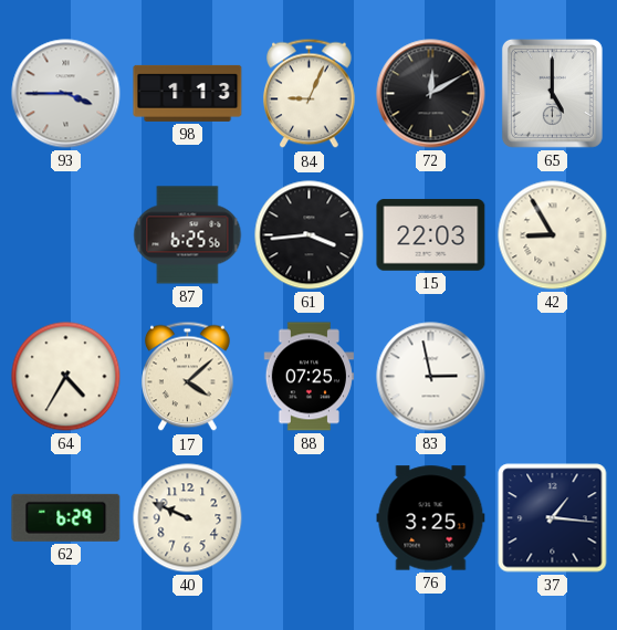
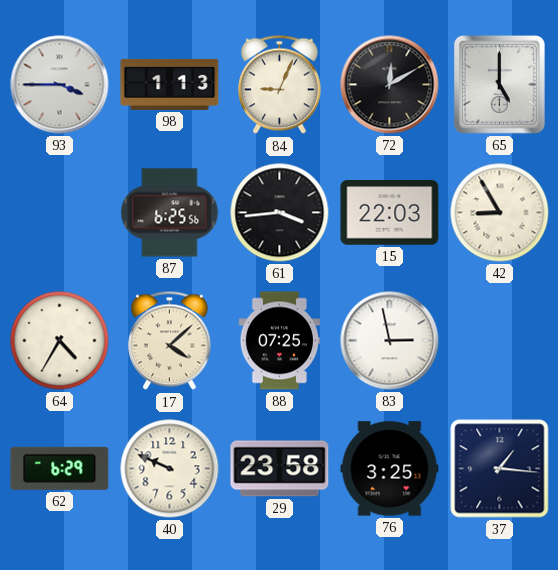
29: none -> 23:58 (280, 469)
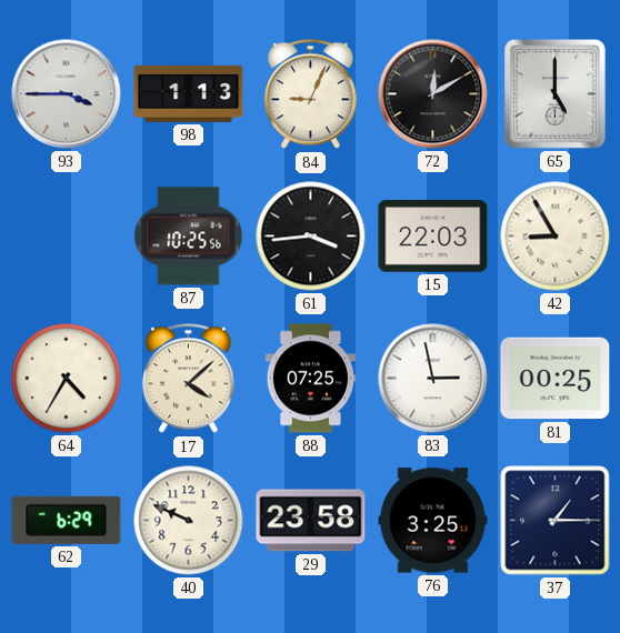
87: 6:25 -> 10:25 (189, 237)
81: none -> 00:25 (556, 379)
37: 1:16 -> 1:15 (556, 521)
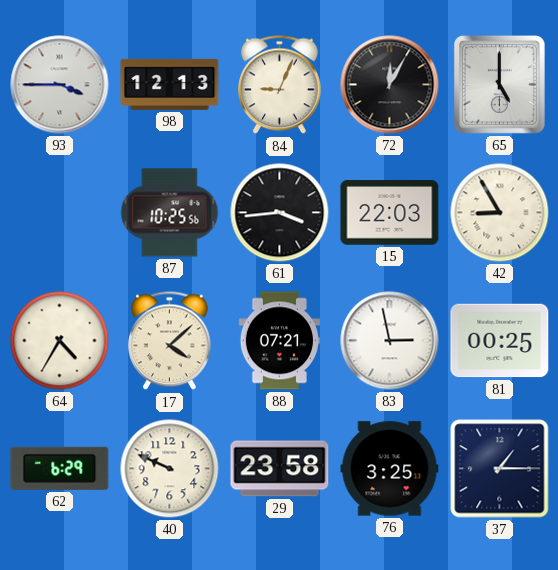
98: 1:13 -> 12:13 (170, 84)
72: 12:10 -> 12:05 (390, 85)
88: 07:25 -> 07:21 (279, 341)
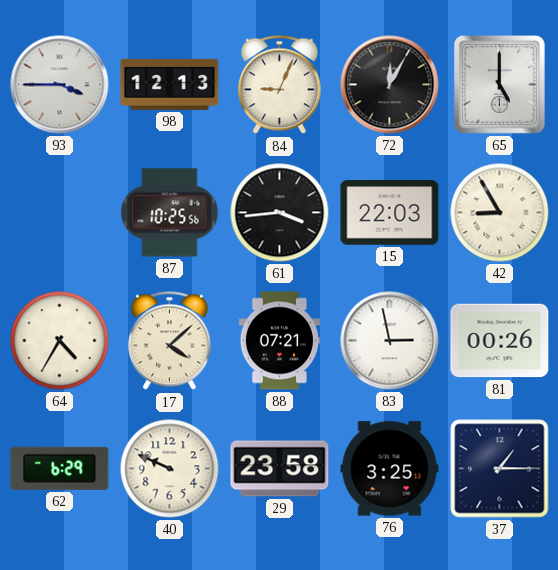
81: 00:25 -> 00:26 (500, 341)
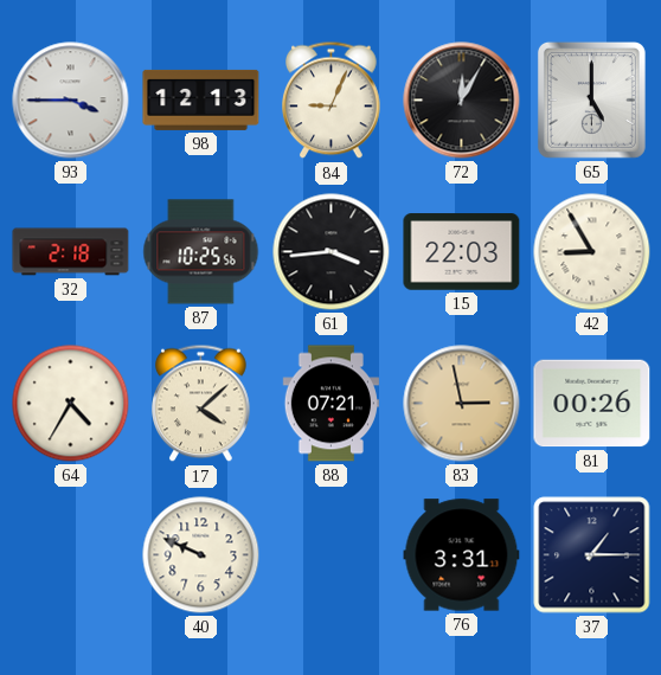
32: none -> 2:18 (71, 252)
83 dial: white -> champagne (462, 404)
62: 6:29 -> none (60, 468)
29: 23:58 -> none (280, 469)
76: 3:25 -> 3:31 (462, 555)
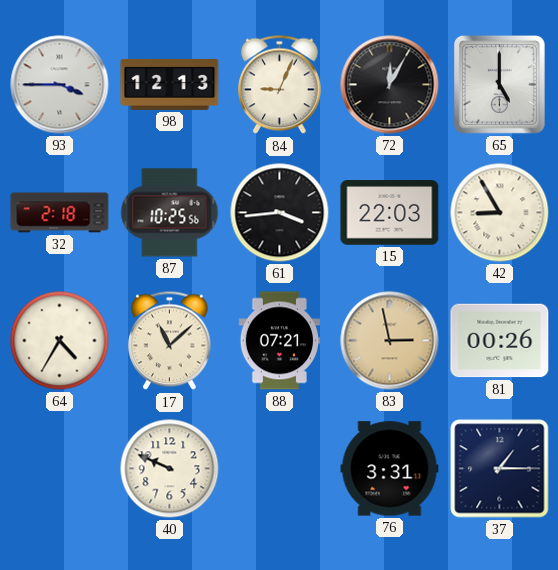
17: 4:08 -> 11:08 (170, 341)
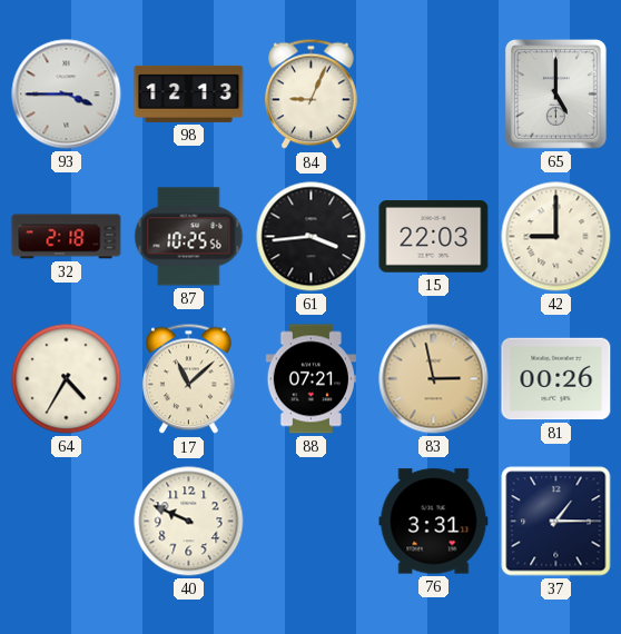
72: 12:05 -> none (390, 85)
42: 8:55 -> 9:00 (556, 237)
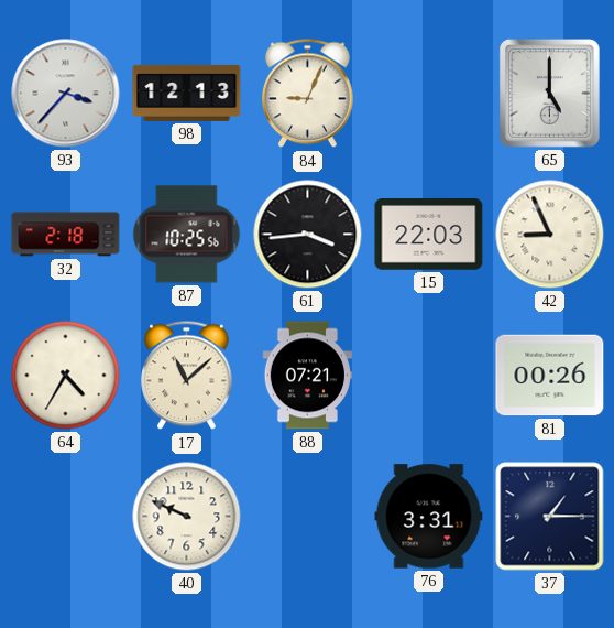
93: 3:45 -> 3:37 (66, 94)
42: 9:00 -> 8:56 (550, 235)
83: 2:58 -> none (434, 379)
